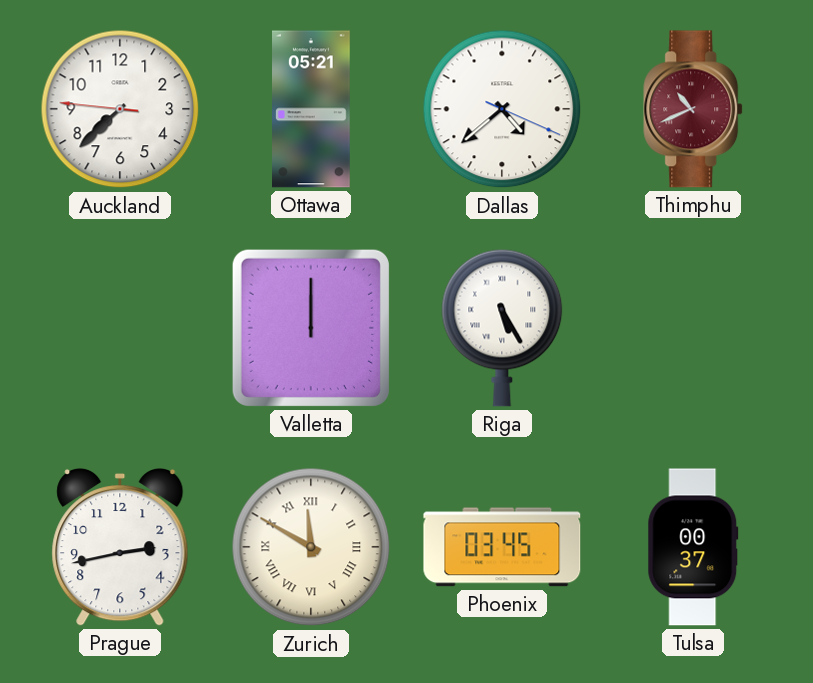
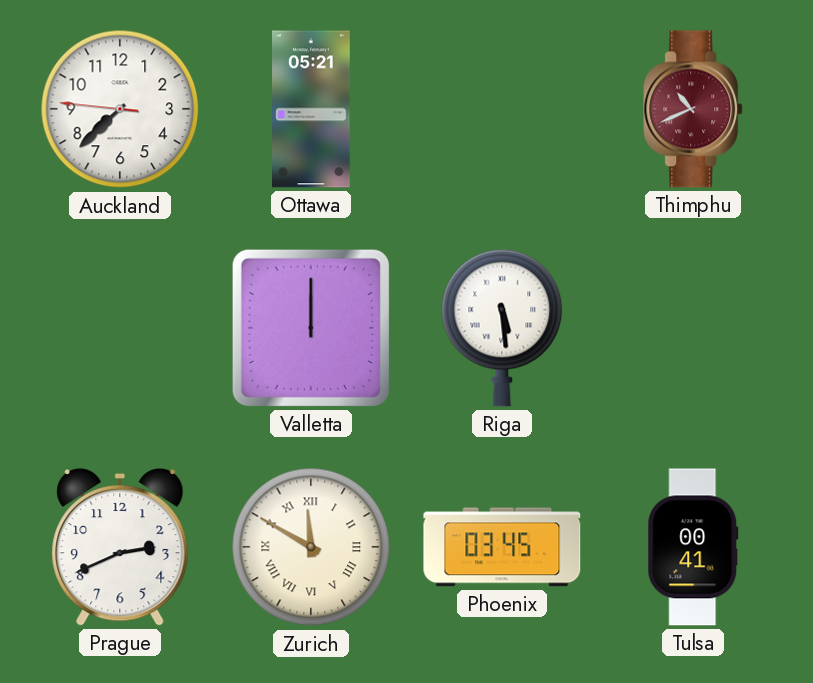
Dallas: 4:38 -> none (502, 109)
Riga: 5:25 -> 5:29 (502, 328)
Prague: 2:43 -> 2:41 (120, 547)
Tulsa: 00:37 -> 00:41 (693, 547)
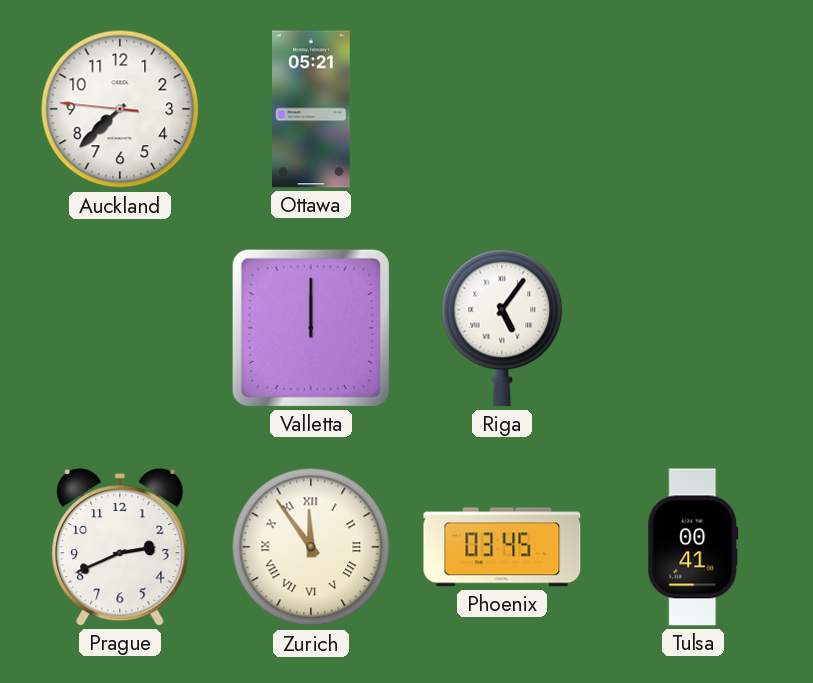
Thimphu: 10:41 -> none (694, 109)
Riga: 5:29 -> 5:06 (502, 328)
Zurich: 11:50 -> 11:54 (311, 547)
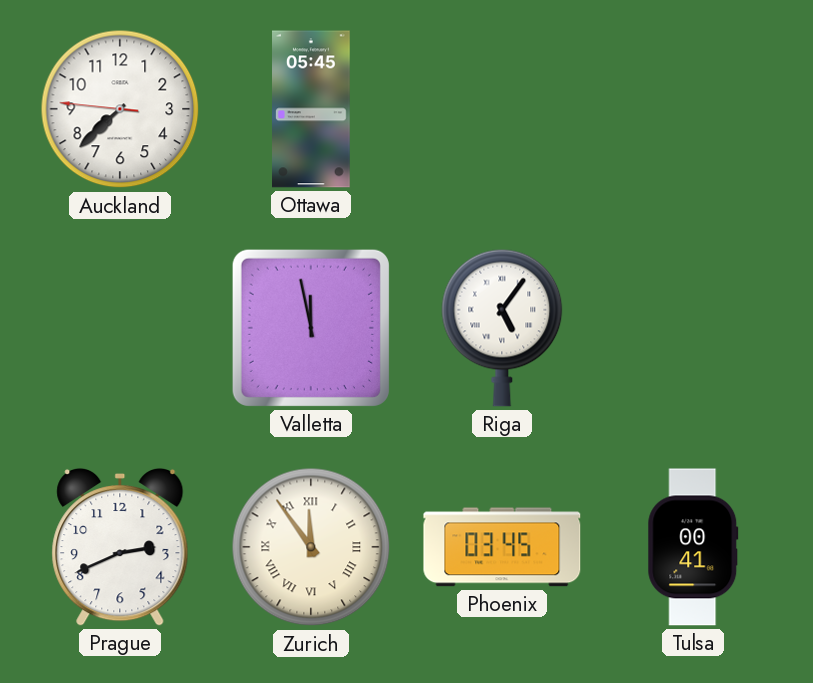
Ottawa: 05:21 -> 05:45 (312, 109)
Valletta: 12:00 -> 11:58 (311, 328)
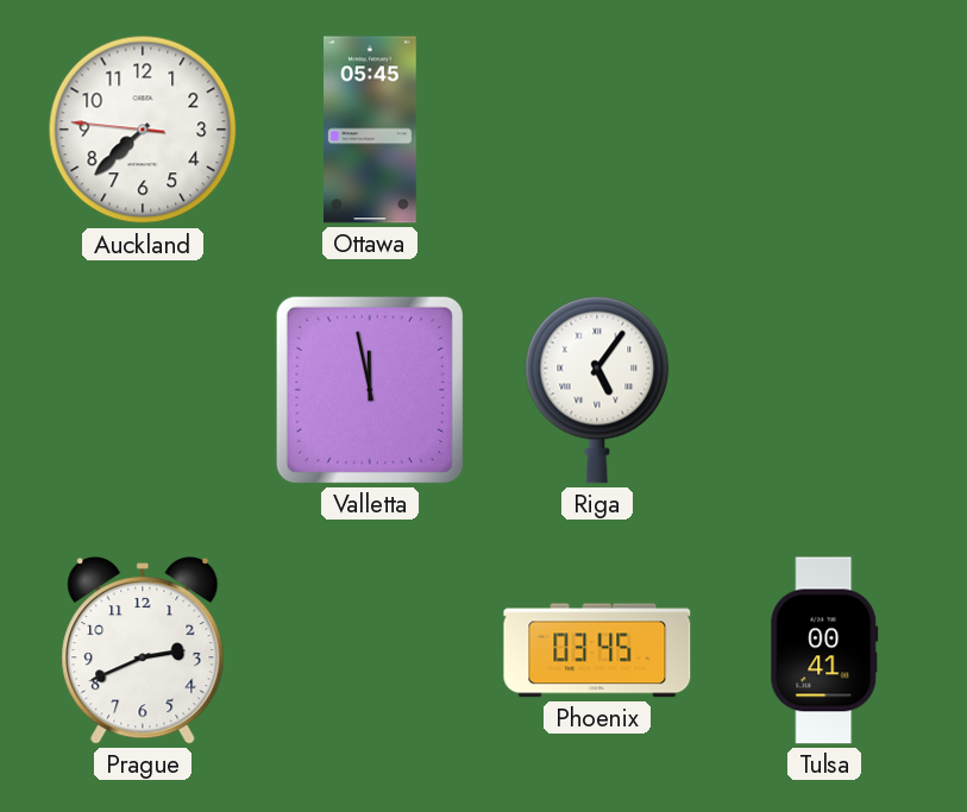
Zurich: 11:54 -> none (311, 547)
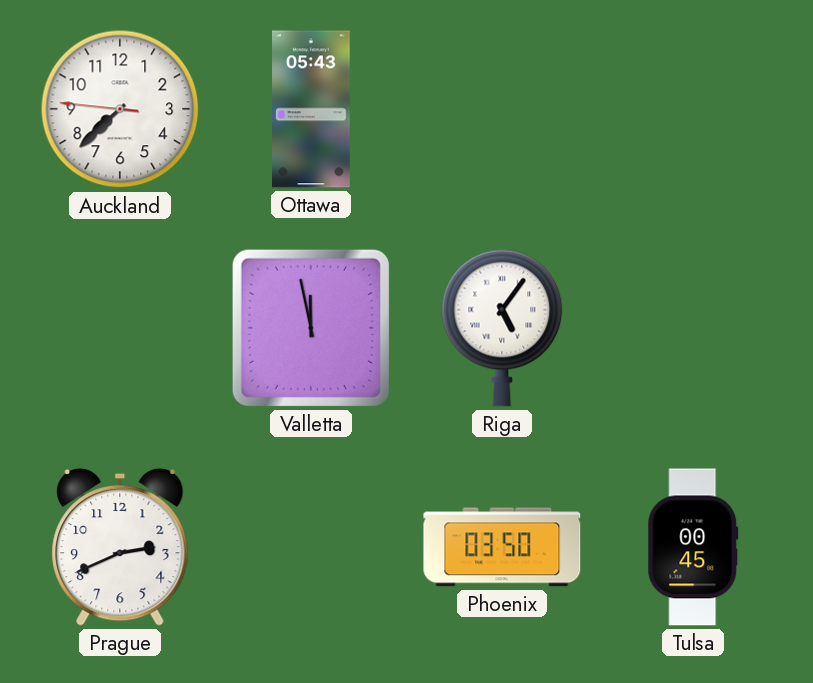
Ottawa: 05:45 -> 05:43 (312, 109)
Phoenix: 03:45 -> 03:50 (502, 547)
Tulsa: 00:41 -> 00:45 (693, 547)
